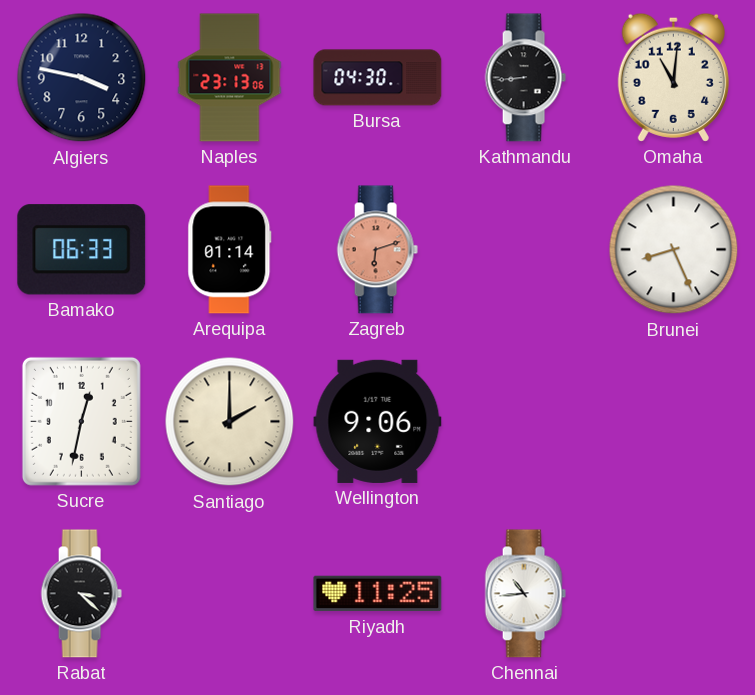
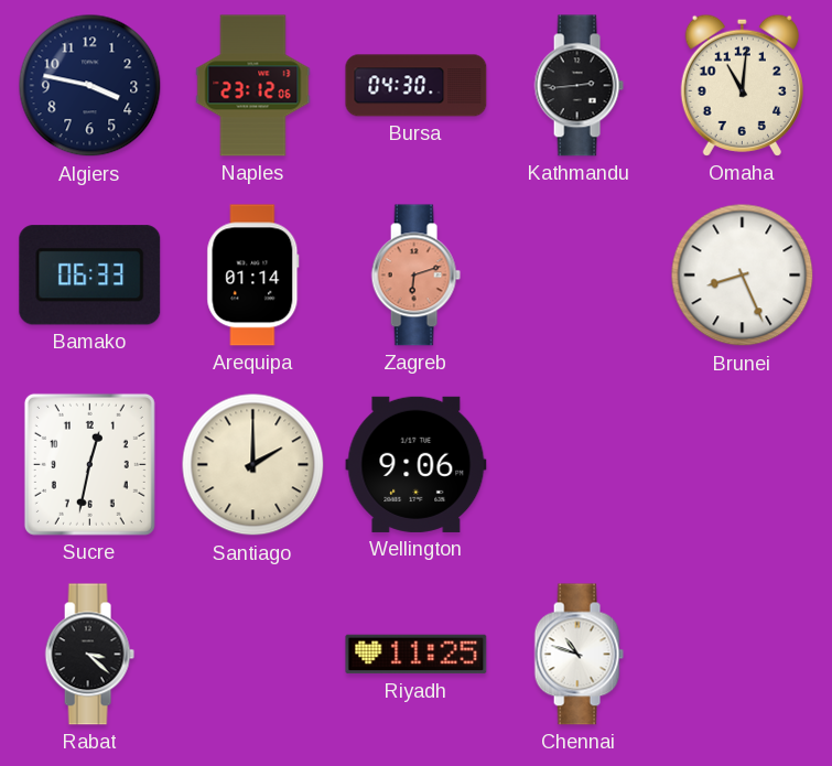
Naples: 23:13 -> 23:12 (253, 86)
Kathmandu: 8:44 -> 2:44 (579, 86)
Chennai: 10:44 -> 10:48 (579, 655)
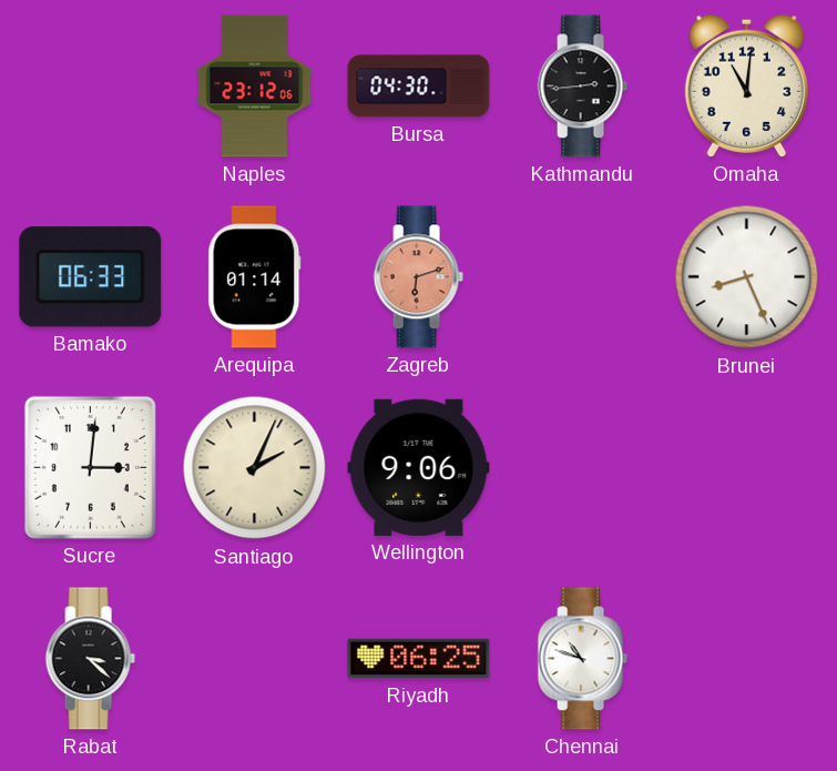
Algiers: 3:47 -> none (90, 86)
Sucre: 12:32 -> 3:01 (90, 467)
Santiago: 2:00 -> 2:04 (255, 468)
Riyadh: 11:25 -> 06:25 (419, 659)
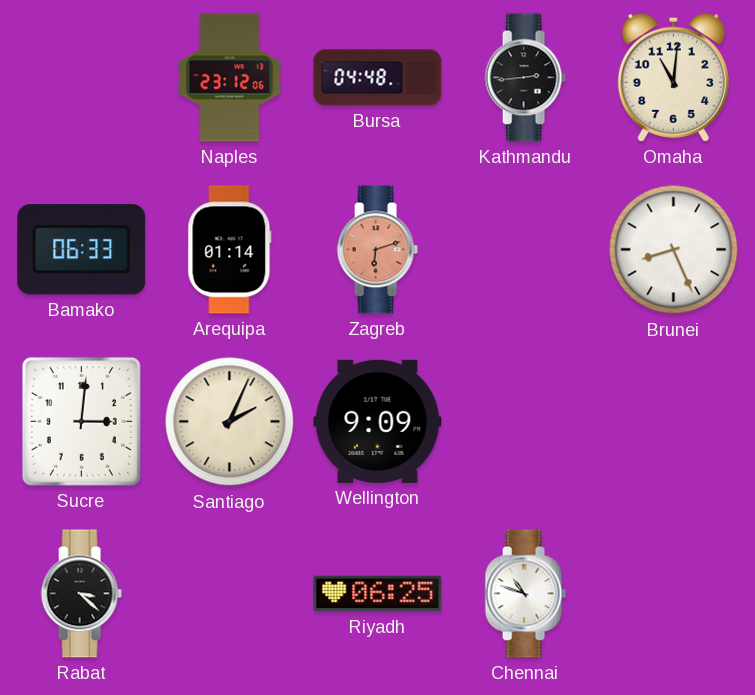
Bursa: 04:30 -> 04:48 (378, 78)
Wellington: 9:06 -> 9:09 (378, 421)
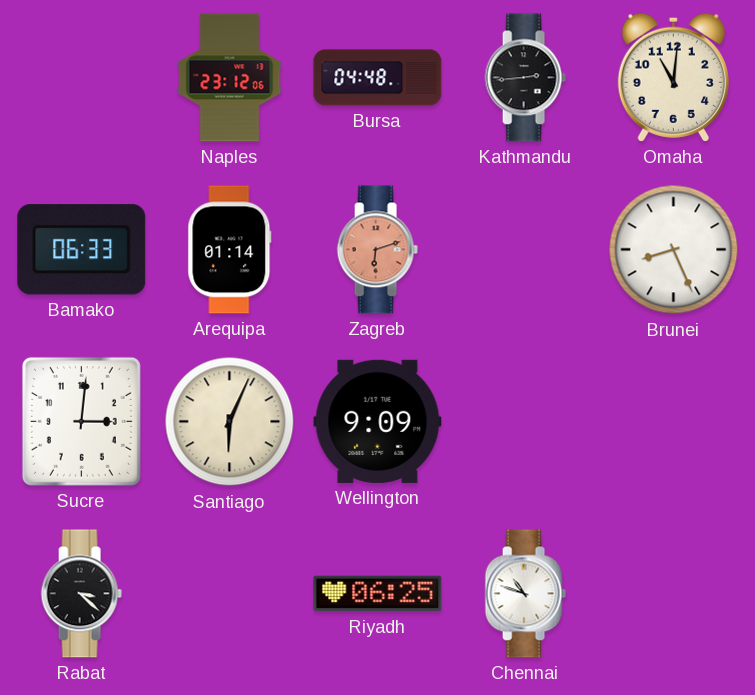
Santiago: 2:04 -> 6:04 (230, 422)
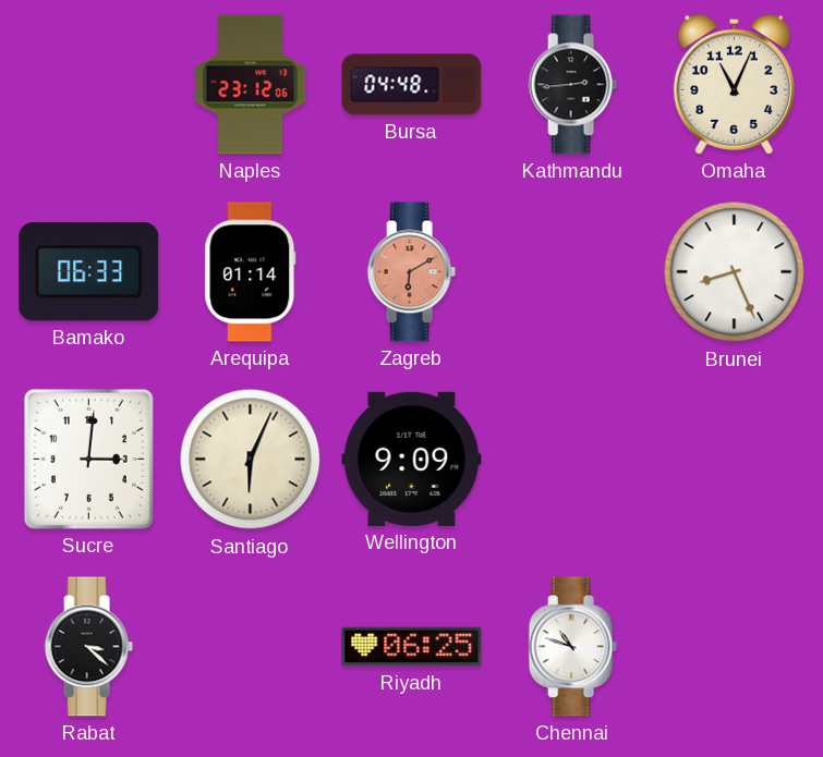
Omaha: 11:01 -> 11:04 (734, 84)
Zagreb: 6:12 -> 6:10 (411, 272)
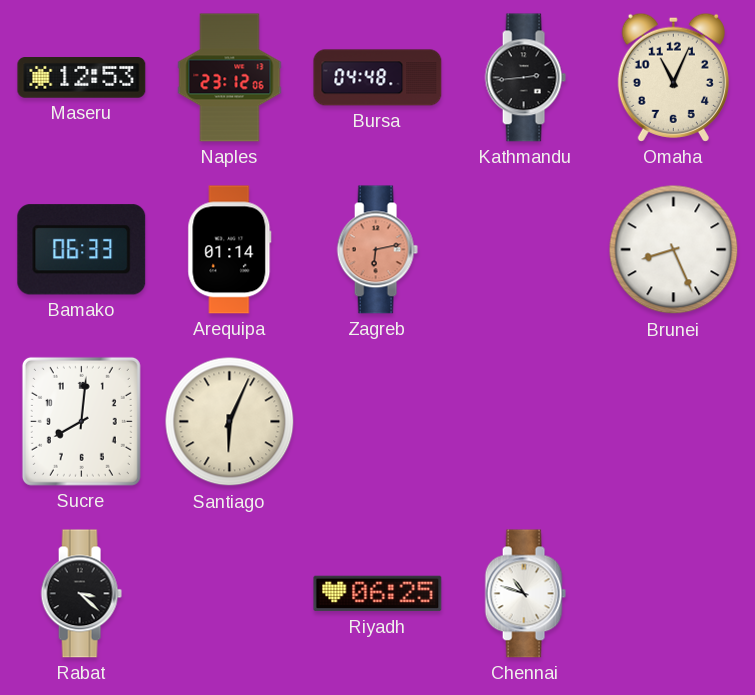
Maseru: none -> 12:53 (82, 78)
Zagreb: 6:10 -> 6:13 (377, 250)
Sucre: 3:01 -> 8:01 (81, 421)
Wellington: 9:09 -> none (412, 459)
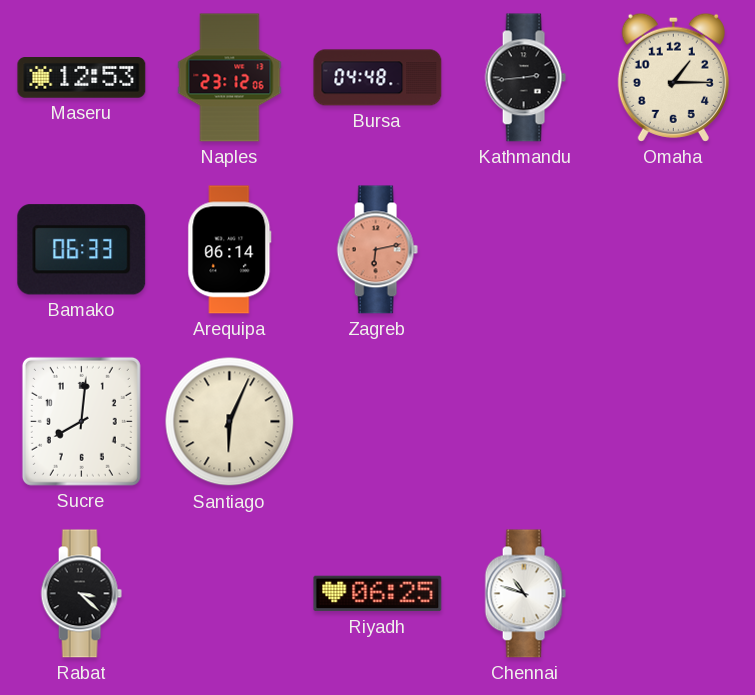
Omaha: 11:04 -> 1:15 (673, 77)
Arequipa: 01:14 -> 06:14 (230, 250)
Brunei: 8:26 -> none (674, 250)
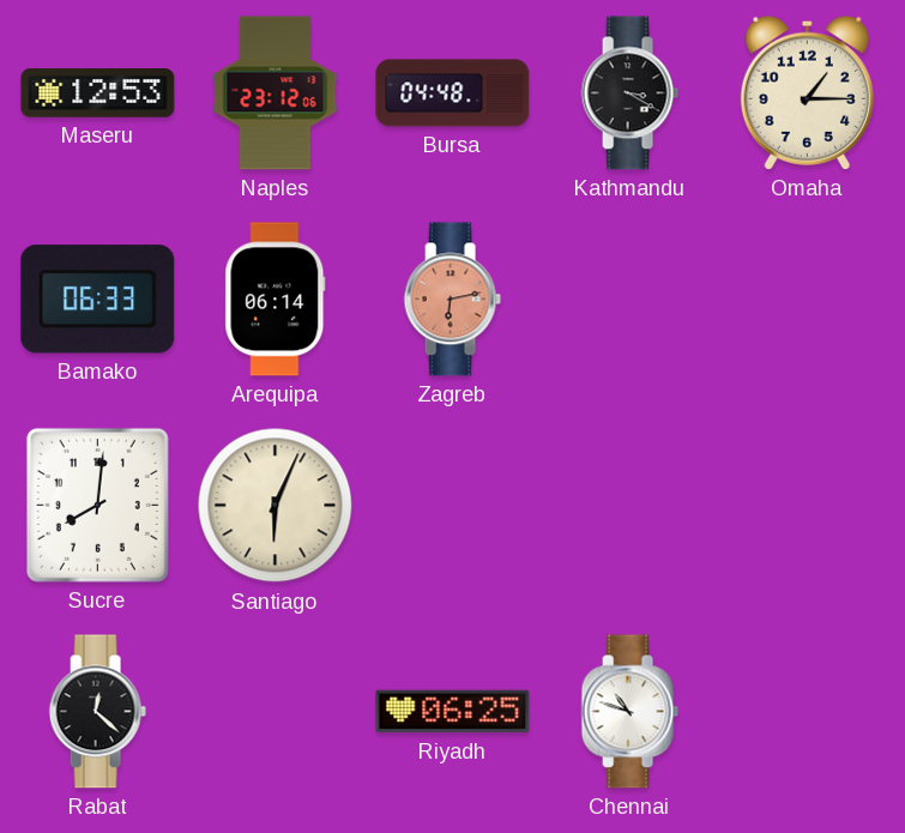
Kathmandu: 2:44 -> 3:20 (629, 93)
Rabat: 3:22 -> 12:22 (97, 712)
